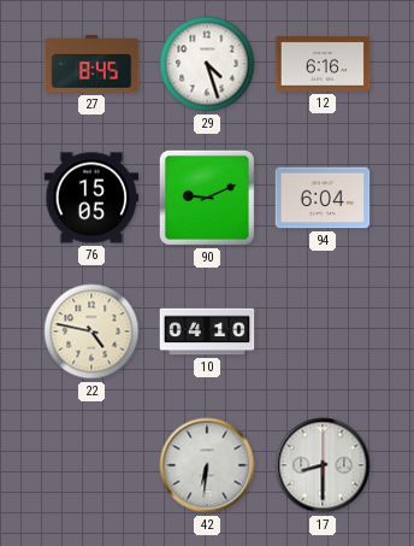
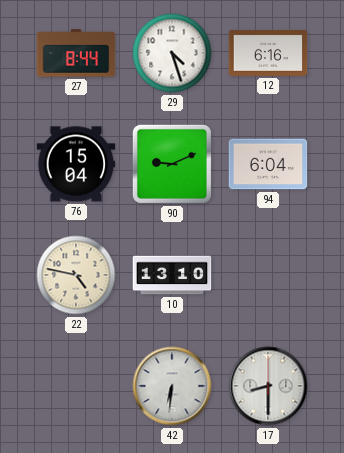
27: 8:45 -> 8:44 (76, 53)
76: 15:05 -> 15:04 (76, 164)
10: 04:10 -> 13:10 (172, 275)
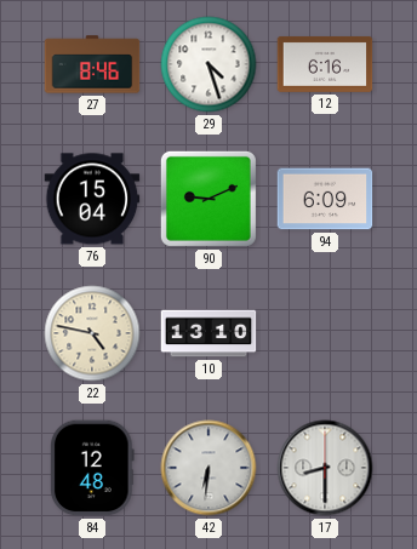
27: 8:44 -> 8:46 (92, 64)
94: 6:04 -> 6:09 (325, 199)
84: none -> 12:48 (93, 468)
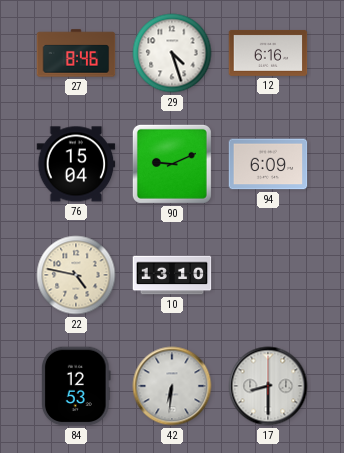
84: 12:48 -> 12:53 (77, 386)
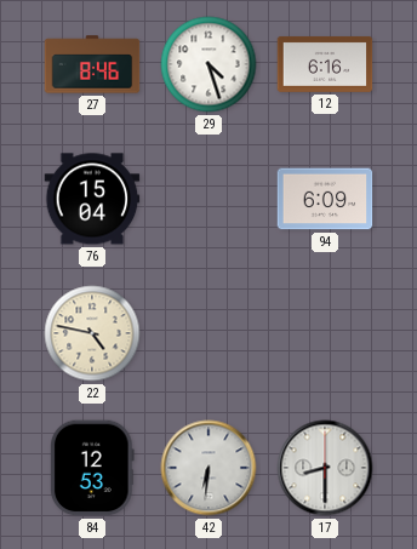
90: 9:11 -> none (172, 164)
10: 13:10 -> none (172, 275)
